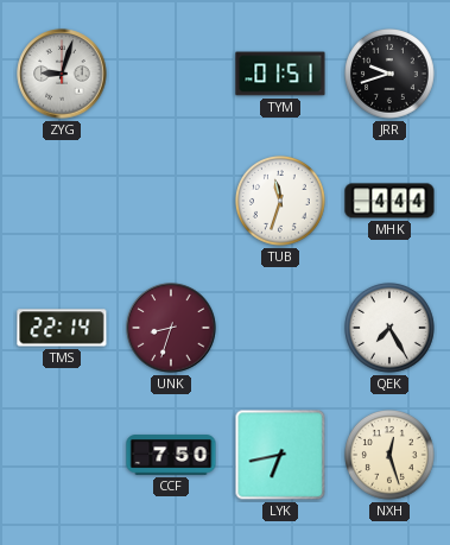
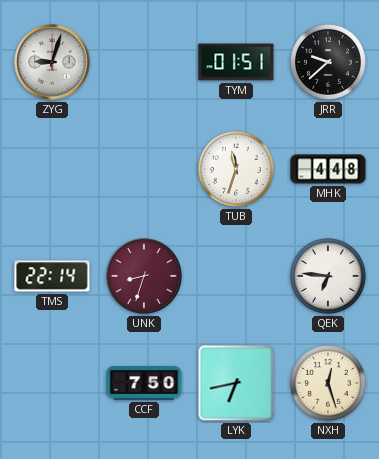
JRR: 9:42 -> 9:38 (329, 63)
MHK: 4:44 -> 4:48 (328, 169)
QEK: 7:25 -> 6:46 (329, 277)
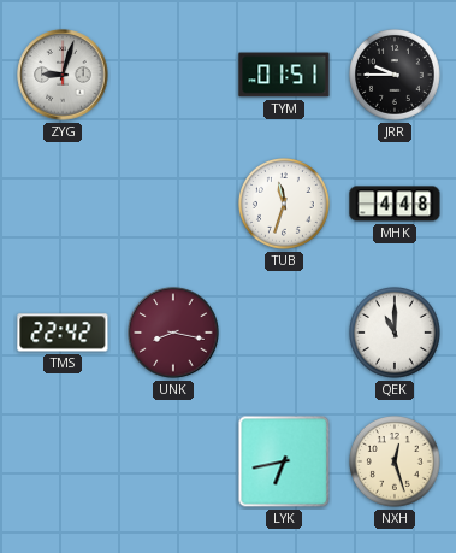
JRR: 9:38 -> 9:45 (396, 76)
TMS: 22:14 -> 22:42 (63, 333)
UNK: 8:33 -> 8:17 (173, 333)
QEK: 6:46 -> 11:00 (396, 334)
CCF: 7:50 -> none (144, 383)
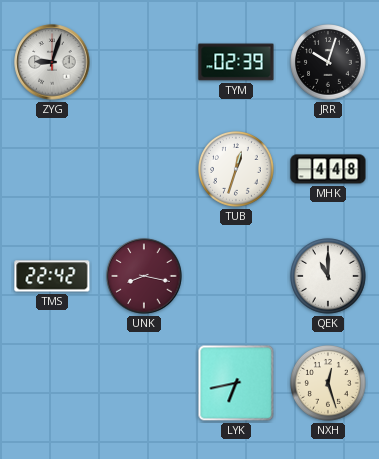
TYM: 01:51 -> 02:39 (236, 62)
JRR: 9:45 -> 10:03 (329, 63)
TUB: 11:33 -> 12:33 (237, 170)
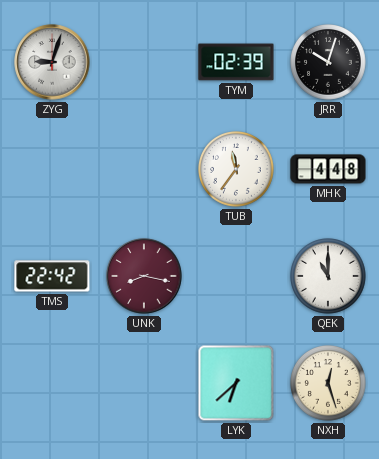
TUB: 12:33 -> 11:36 (237, 170)
LYK: 6:43 -> 6:38 (236, 383)
